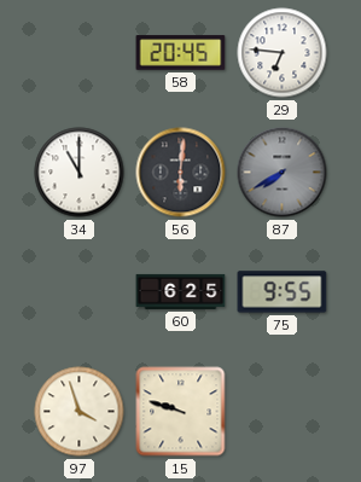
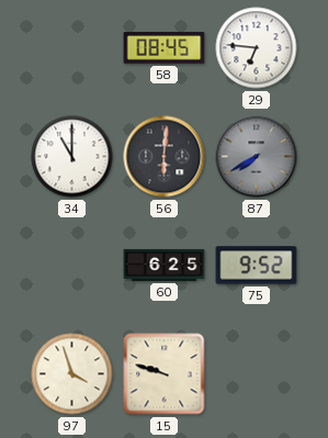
58: 20:45 -> 08:45 (165, 48)
75: 9:55 -> 9:52 (257, 266)
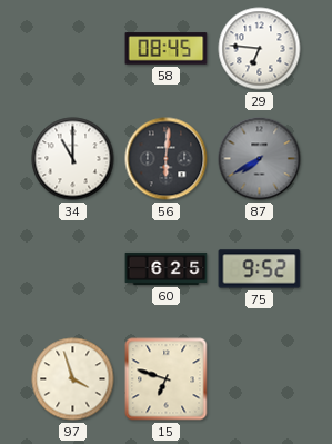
15: 9:48 -> 6:48 (167, 379)
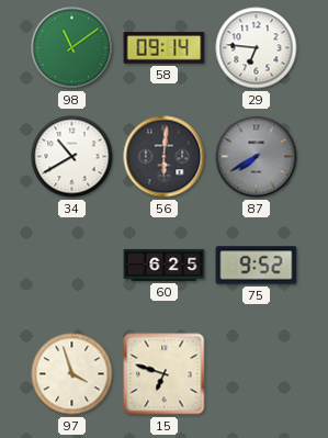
98: none -> 11:09 (72, 48)
58: 08:45 -> 09:14 (165, 48)
34: 11:00 -> 10:40 (72, 157)
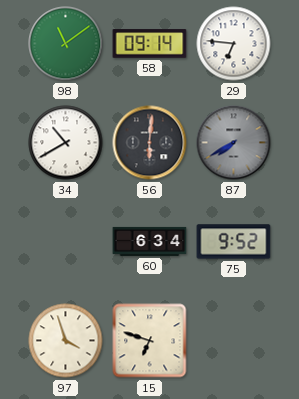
60: 6:25 -> 6:34 (150, 241)
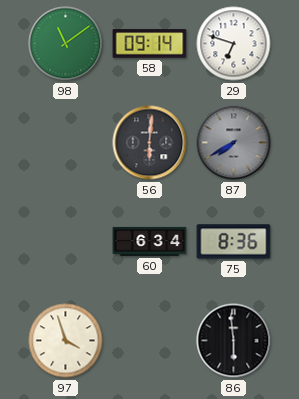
29: 6:46 -> 6:48 (234, 44)
34: 10:40 -> none (66, 143)
75: 9:52 -> 8:36 (234, 242)
15: 6:48 -> none (150, 341)
86: none -> 5:59 (234, 341)
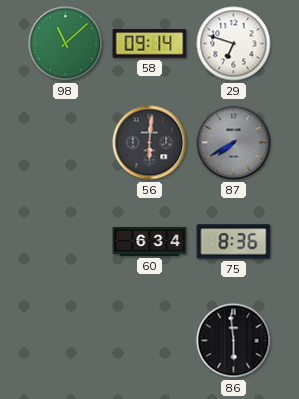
98: 11:09 -> 11:08 (66, 44)
97: 3:57 -> none (66, 341)
